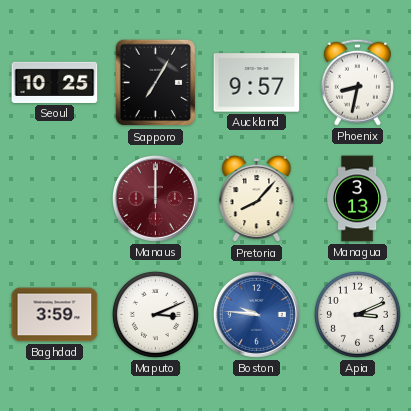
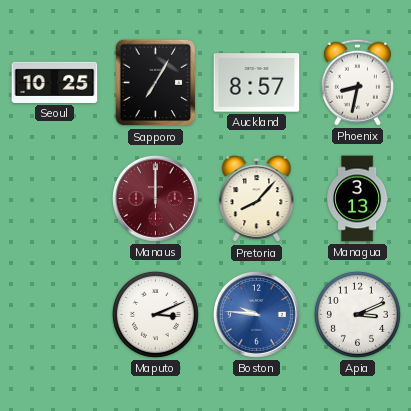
Auckland: 9:57 -> 8:57 (257, 83)
Baghdad: 3:59 -> none (55, 315)
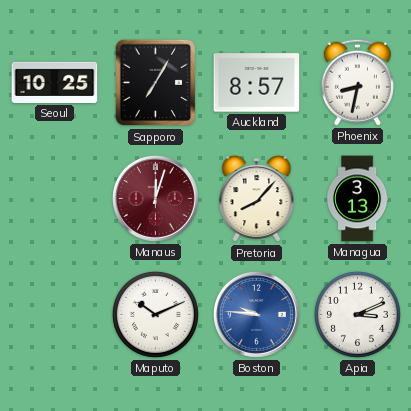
Manaus: 12:00 -> 12:03 (155, 198)
Maputo: 3:11 -> 10:11 (155, 314)
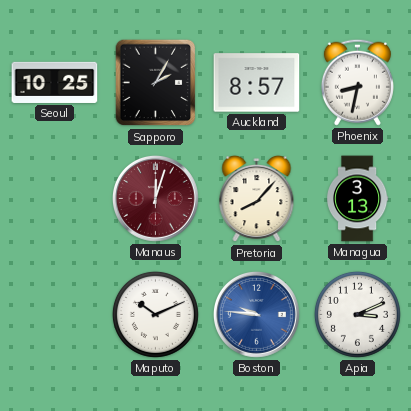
Sapporo: 7:05 -> 2:05 (156, 83)
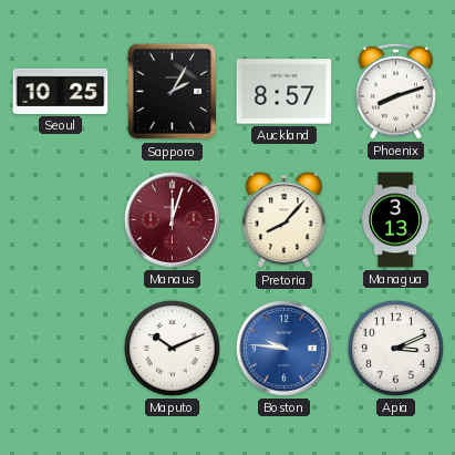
Phoenix: 8:32 -> 8:12 (395, 91)
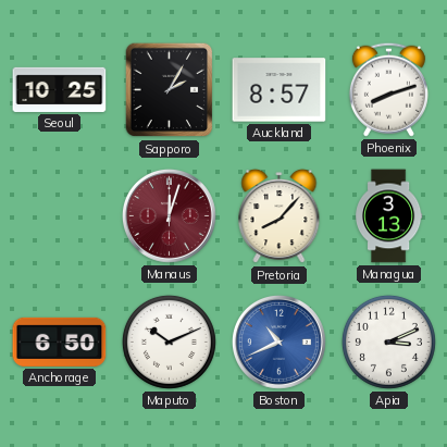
Anchorage: none -> 6:50 (60, 342)
Boston: 9:46 -> 10:41 (278, 342)
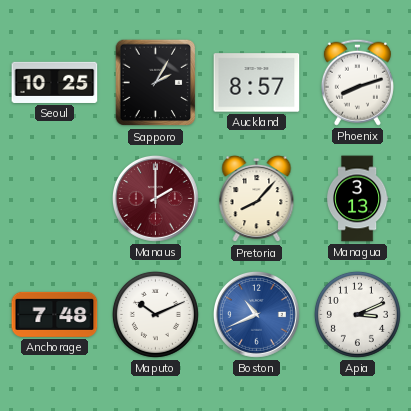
Manaus: 12:03 -> 2:00 (155, 198)
Anchorage: 6:50 -> 7:48 (55, 314)
